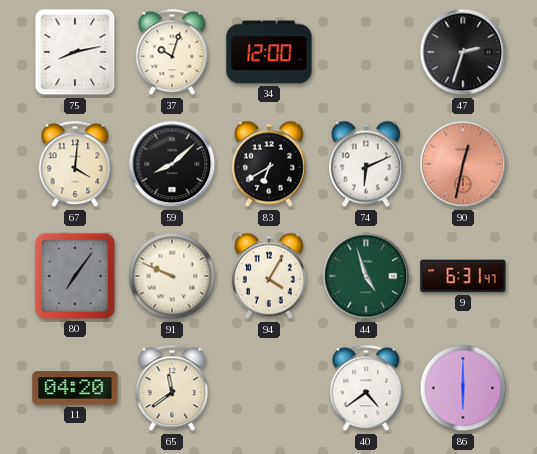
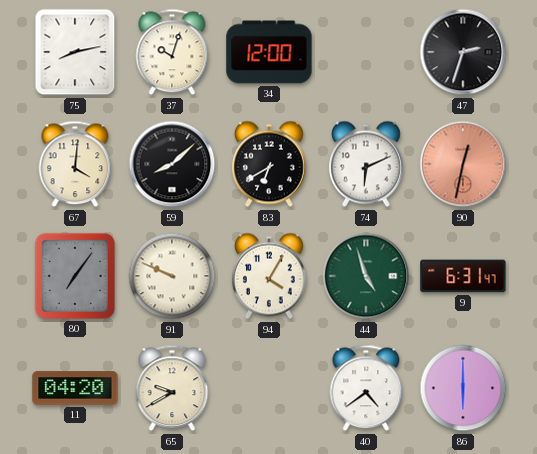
65: 11:39 -> 9:40 (172, 388)
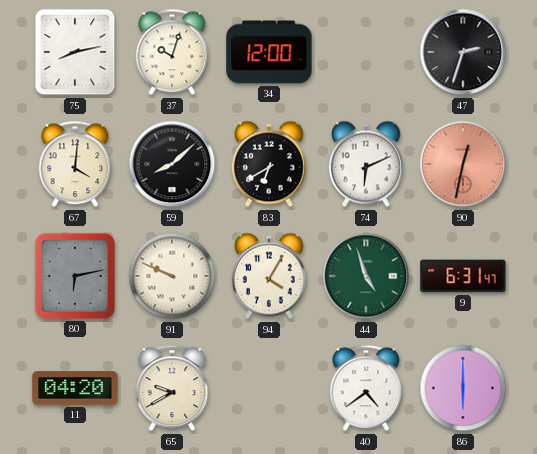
80: 7:06 -> 6:13 (75, 276)
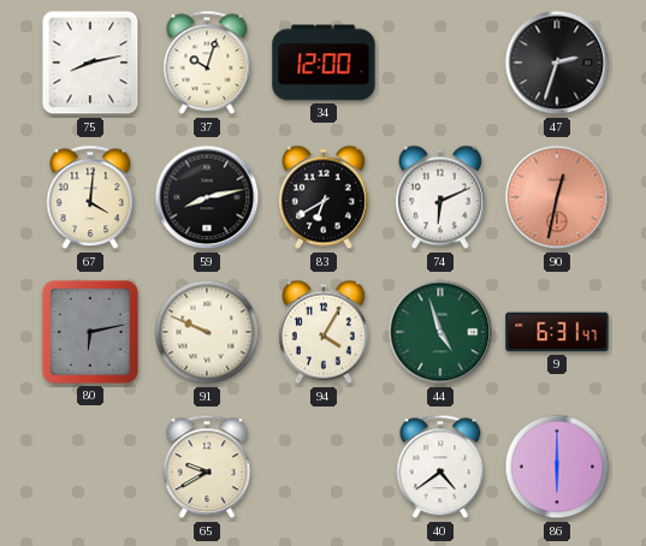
59: 8:08 -> 8:13 (207, 197)
11: 04:20 -> none (75, 388)
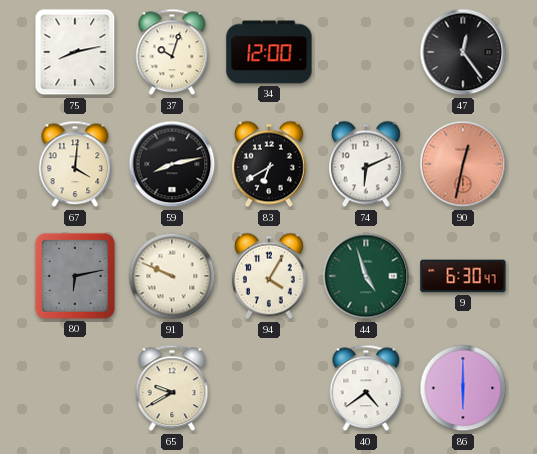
47: 2:33 -> 12:24 (463, 52)
9: 6:31 -> 6:30 (463, 276)
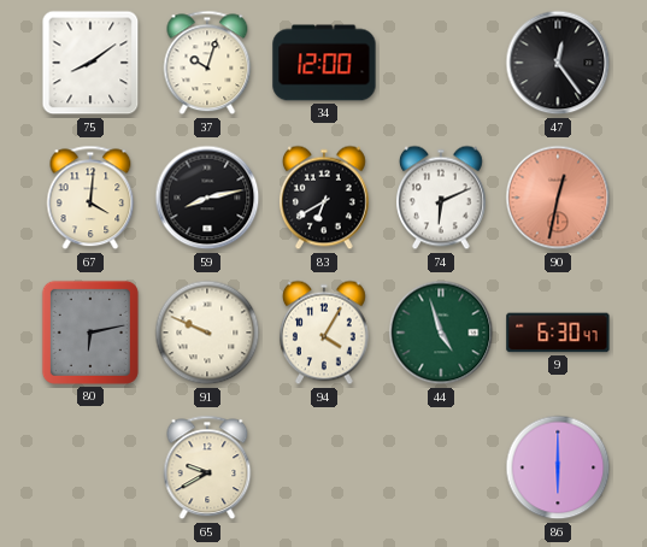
75: 8:13 -> 8:09 (90, 63)
40: 4:39 -> none (366, 388)
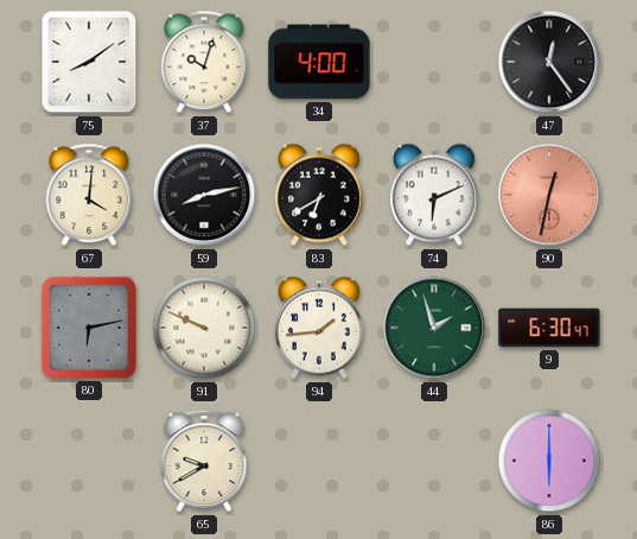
34: 12:00 -> 4:00 (319, 62)
94: 4:05 -> 1:44 (319, 328)
44: 4:57 -> 1:57 (434, 328)
